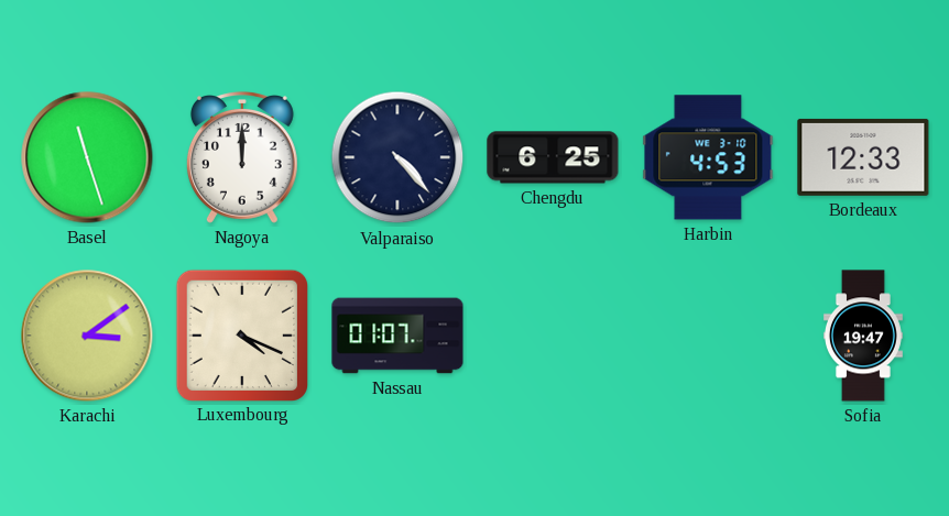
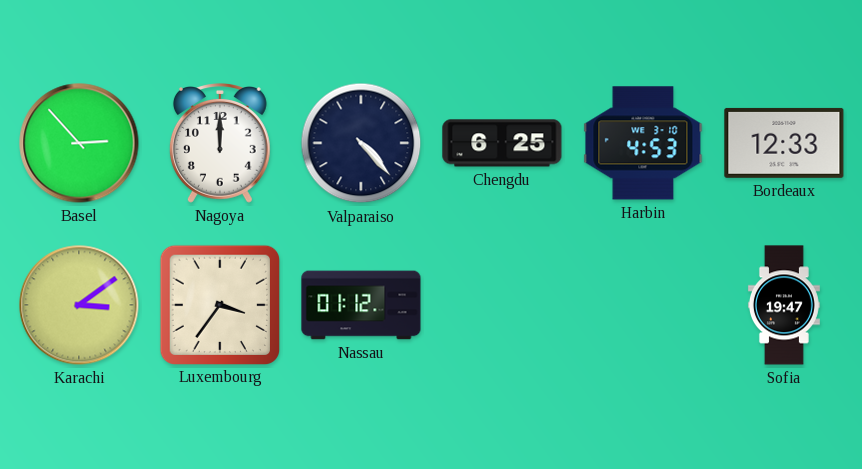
Basel: 11:27 -> 2:53 (79, 143)
Luxembourg: 4:19 -> 3:36 (219, 304)
Nassau: 01:07 -> 01:12 (361, 305)
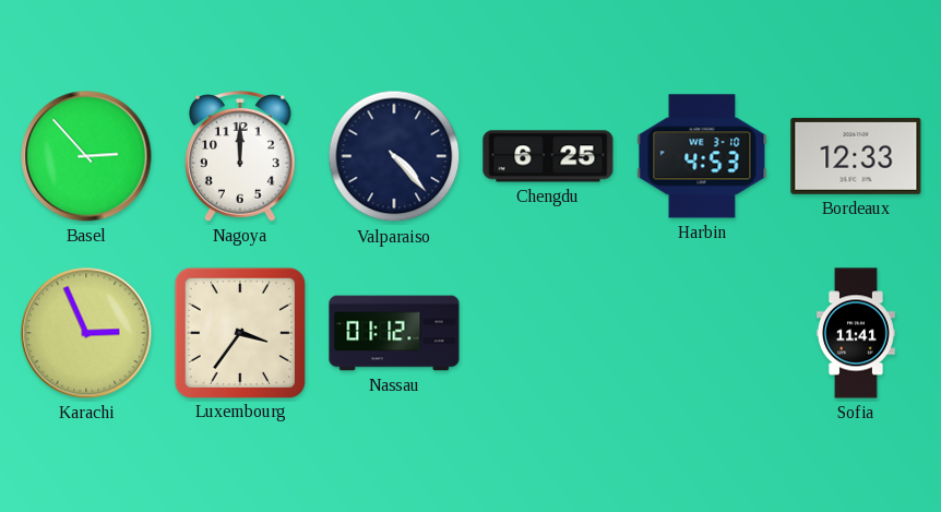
Karachi: 3:09 -> 2:56 (86, 333)
Sofia: 19:47 -> 11:41 (856, 333)
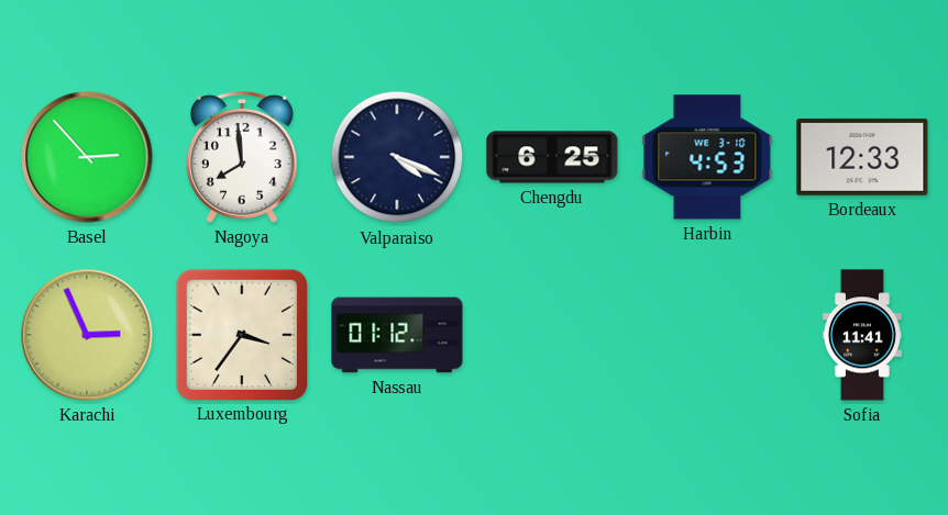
Nagoya: 12:00 -> 7:59 (242, 158)
Valparaiso: 4:23 -> 4:19 (397, 157)
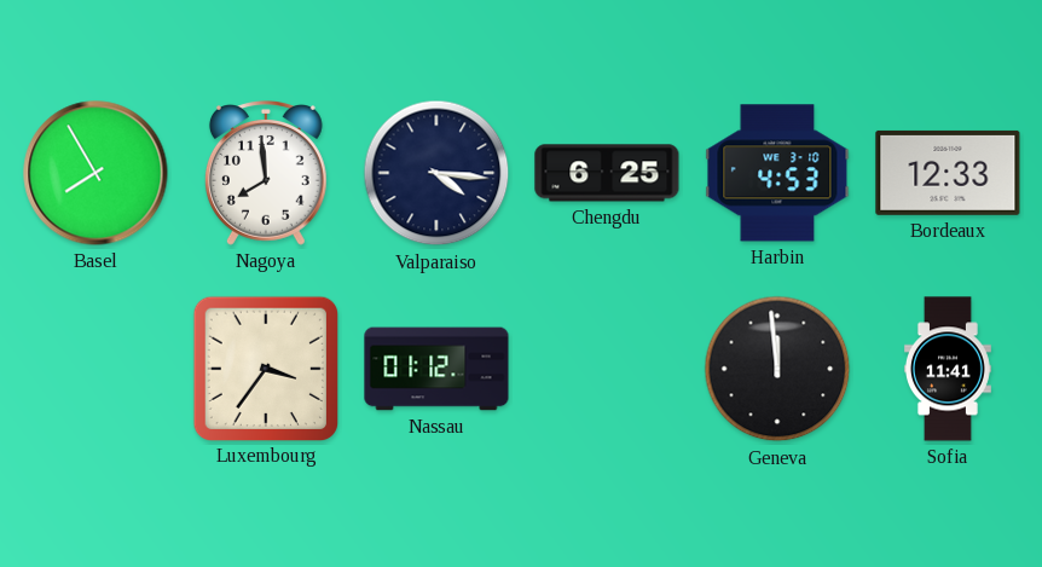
Basel: 2:53 -> 7:55 (95, 173)
Valparaiso: 4:19 -> 4:16 (436, 173)
Karachi: 2:56 -> none (87, 335)
Geneva: none -> 11:59 (777, 369)
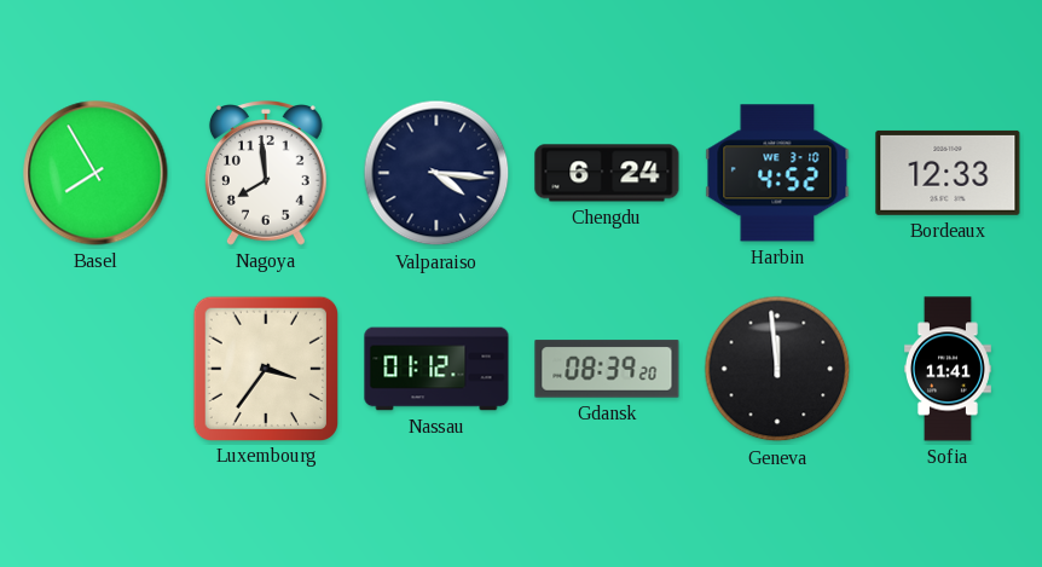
Chengdu: 6:25 -> 6:24 (607, 173)
Harbin: 4:53 -> 4:52 (777, 173)
Gdansk: none -> 08:39 (607, 369)
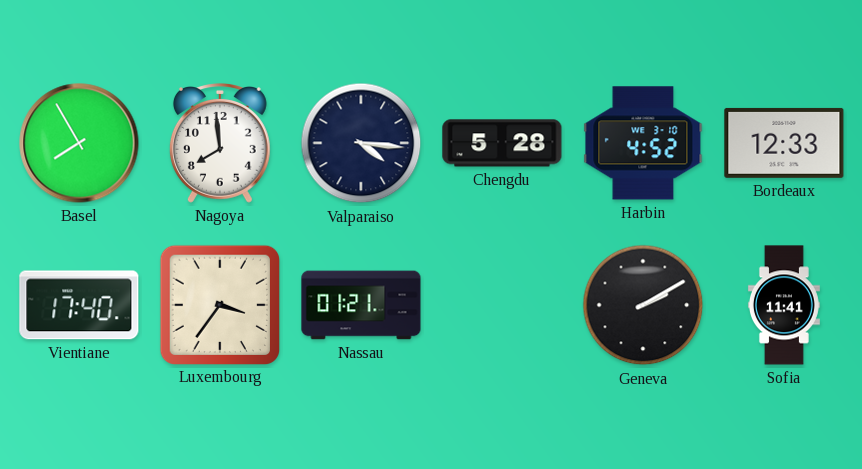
Chengdu: 6:24 -> 5:28 (502, 143)
Vientiane: none -> 17:40 (79, 305)
Nassau: 01:12 -> 01:21 (361, 305)
Gdansk: 08:39 -> none (607, 369)
Geneva: 11:59 -> 2:10 (643, 305)
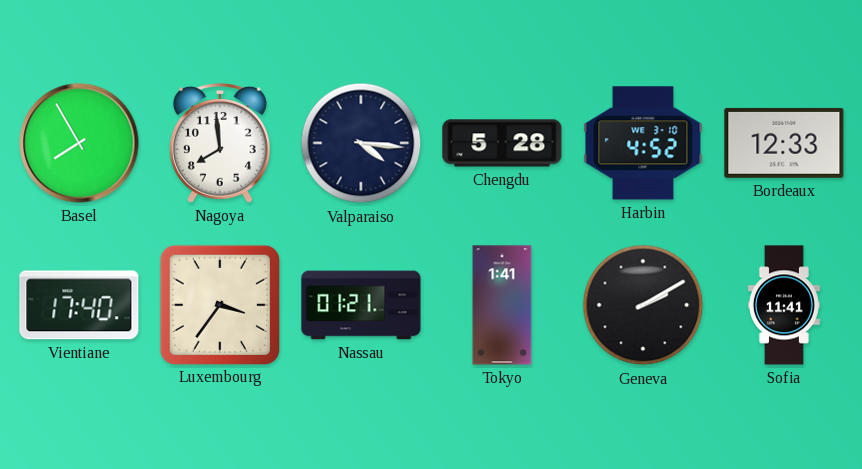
Tokyo: none -> 1:41 (502, 305)
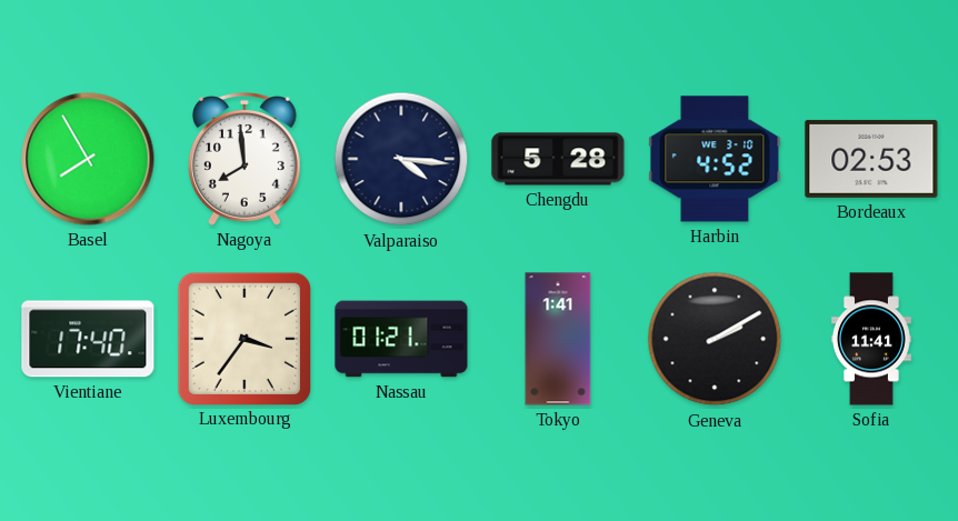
Bordeaux: 12:33 -> 02:53 (871, 159)
